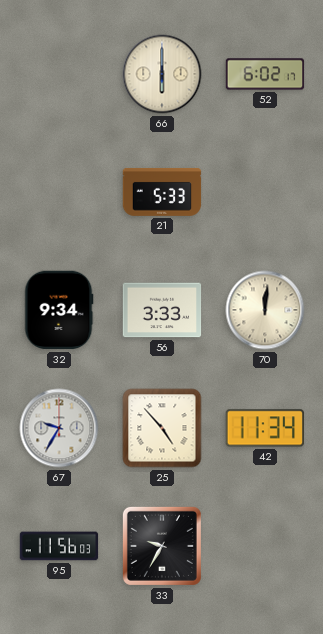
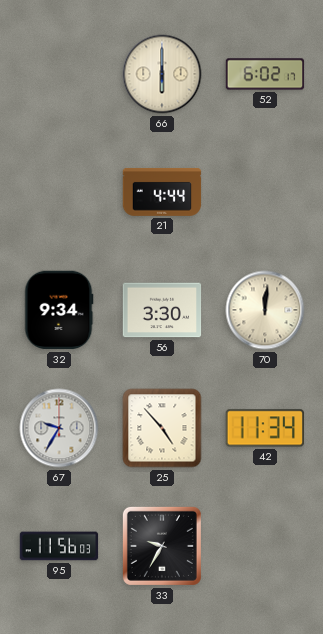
21: 5:33 -> 4:44 (162, 192)
56: 3:33 -> 3:30 (162, 310)
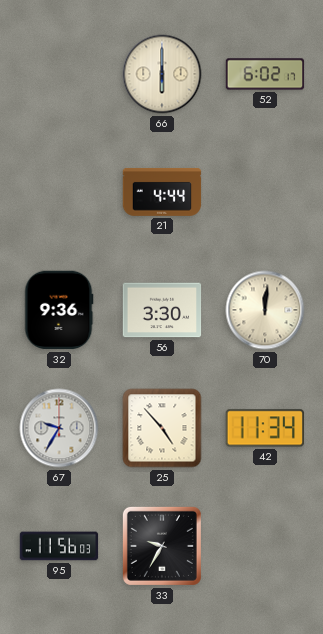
32: 9:34 -> 9:36 (59, 310)
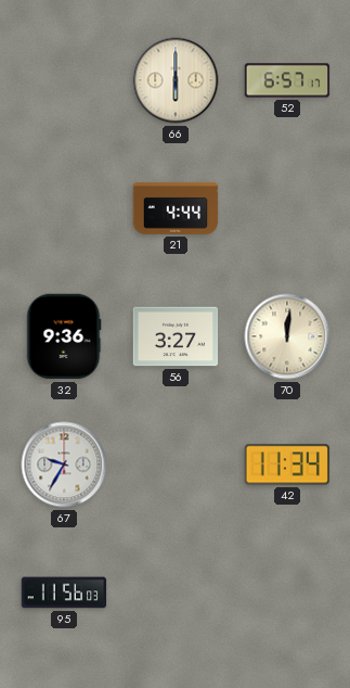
52: 6:02 -> 6:57 (287, 80)
56: 3:30 -> 3:27 (176, 336)
25: 4:53 -> none (162, 428)
33: 9:35 -> none (162, 546)
